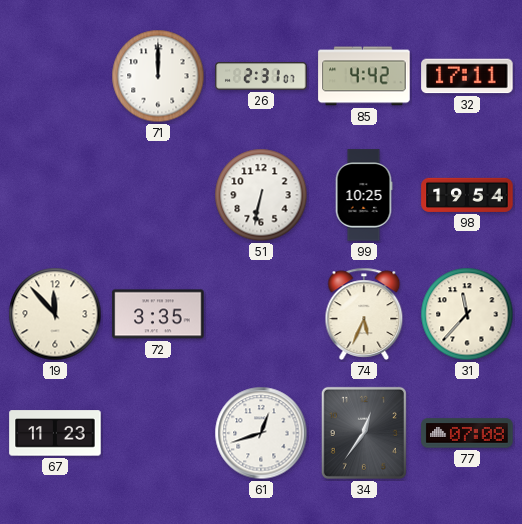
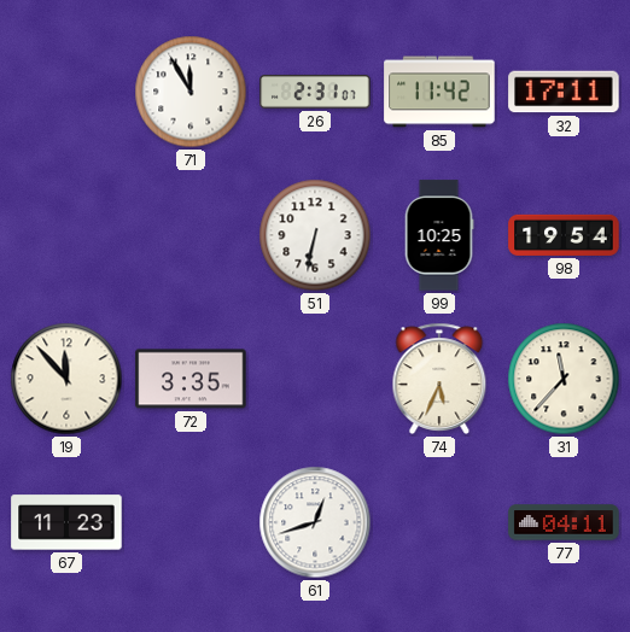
71: 12:00 -> 11:55 (191, 92)
85: 4:42 -> 11:42 (439, 92)
34: 12:36 -> none (364, 433)
77: 07:08 -> 04:11 (564, 522)
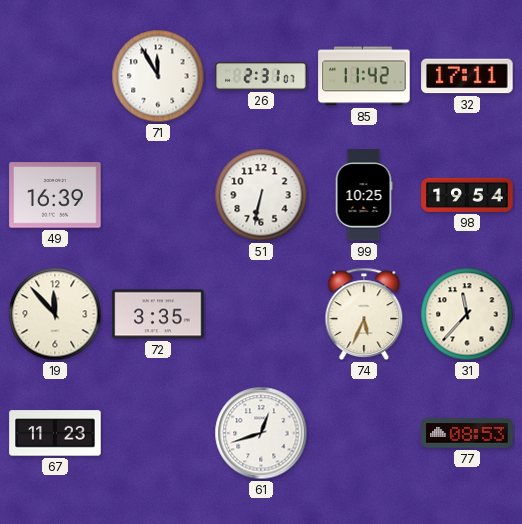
49: none -> 16:39 (55, 195)
77: 04:11 -> 08:53 (467, 433)
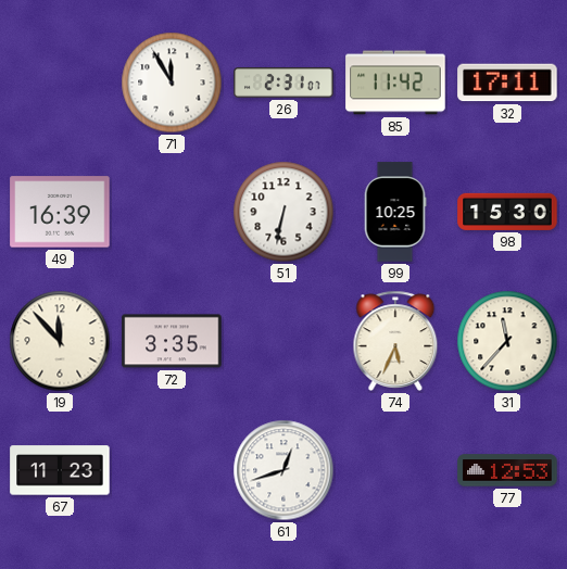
98: 19:54 -> 15:30 (507, 212)
77: 08:53 -> 12:53 (507, 470)
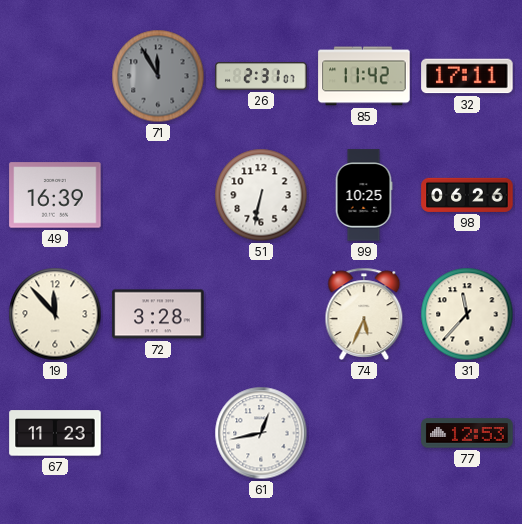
71 dial: white -> grey (158, 76)
98: 15:30 -> 06:26 (467, 195)
72: 3:35 -> 3:28 (158, 314)
61: 12:42 -> 12:43 (261, 433)
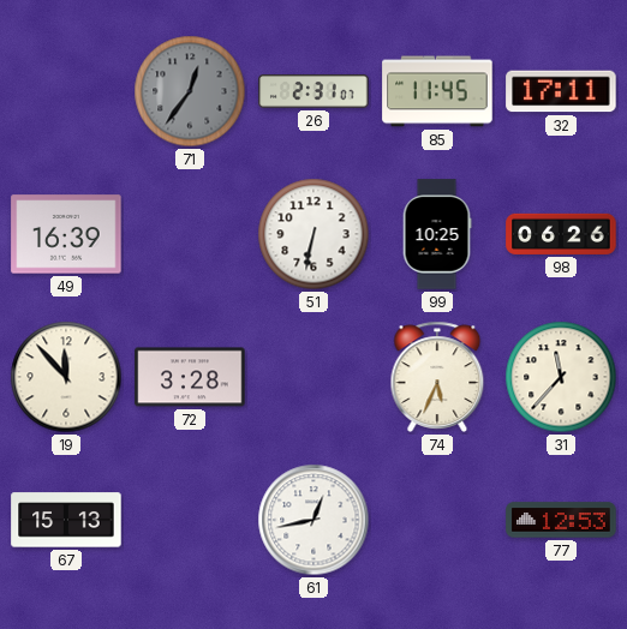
71: 11:55 -> 12:36 (190, 91)
85: 11:42 -> 11:45 (437, 91)
67: 11:23 -> 15:13 (66, 520)
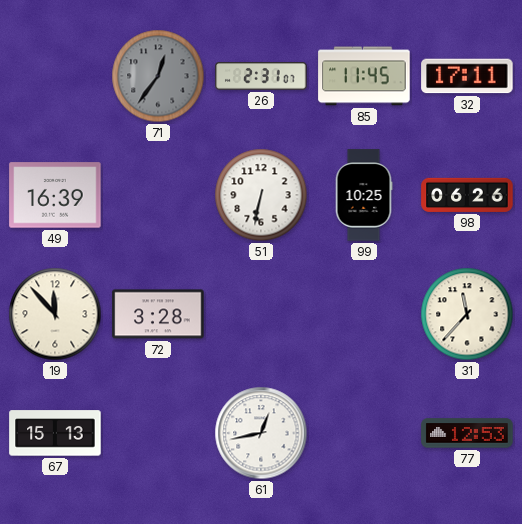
74: 5:34 -> none (437, 377)
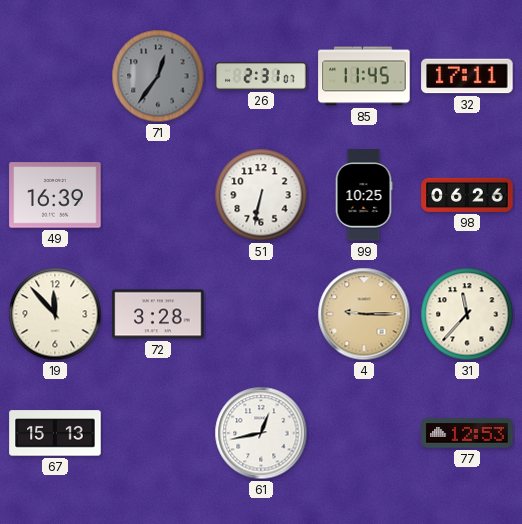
4: none -> 9:15 (364, 314)
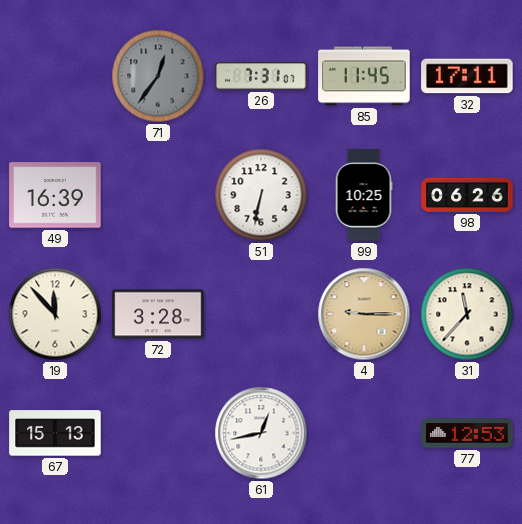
26: 2:31 -> 7:31 (261, 77)
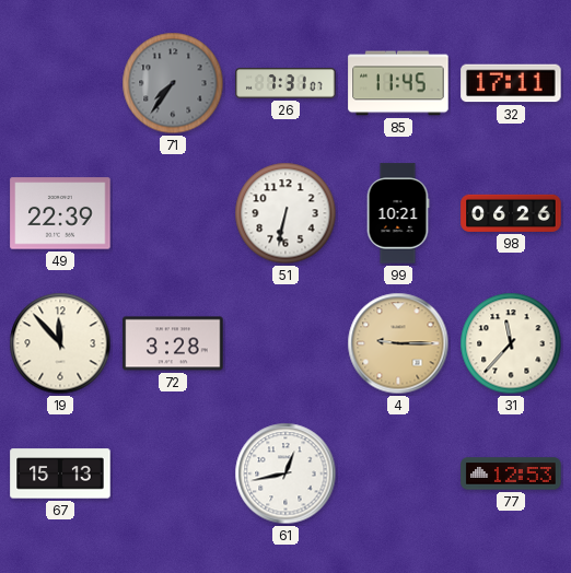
71: 12:36 -> 7:36 (173, 83)
49: 16:39 -> 22:39 (60, 213)
99: 10:25 -> 10:21 (398, 213)
